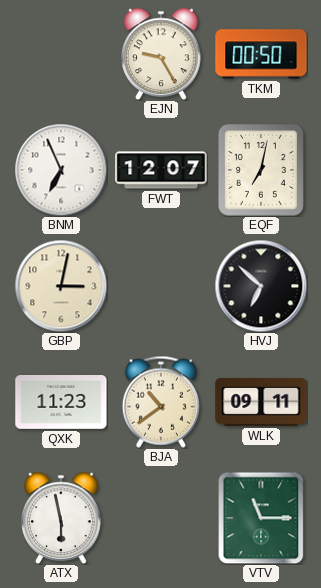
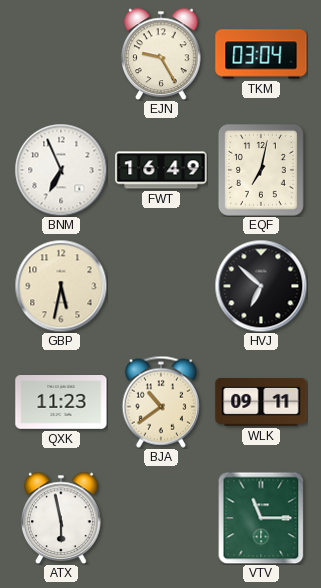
TKM: 00:50 -> 03:04 (261, 54)
FWT: 12:07 -> 16:49 (161, 170)
GBP: 3:02 -> 5:32 (61, 286)
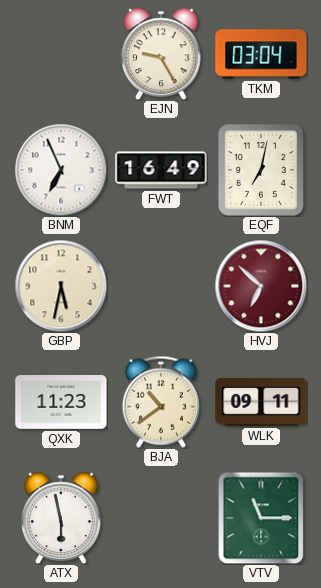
HVJ dial: black -> burgundy (261, 286)
